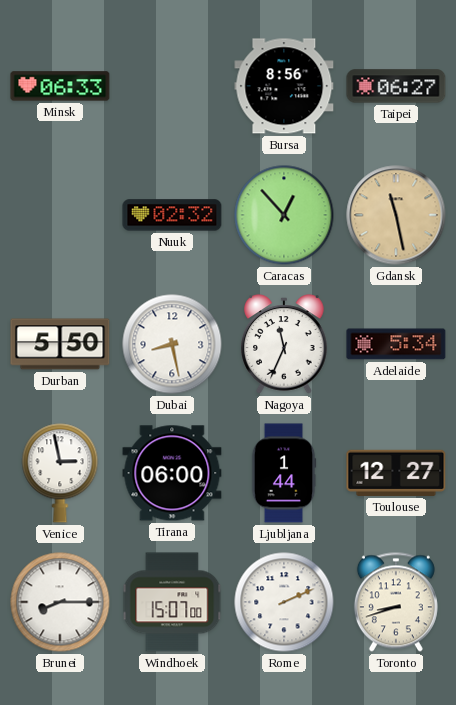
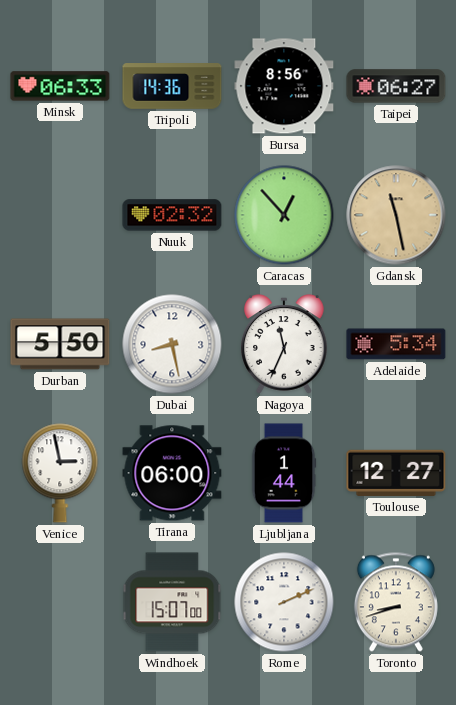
Tripoli: none -> 14:36 (172, 86)
Brunei: 8:15 -> none (60, 602)
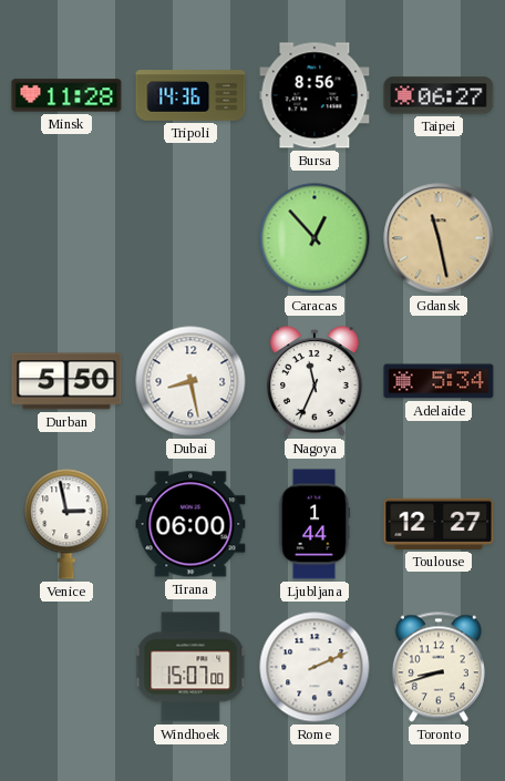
Minsk: 06:33 -> 11:28 (66, 95)
Nuuk: 02:32 -> none (172, 215)
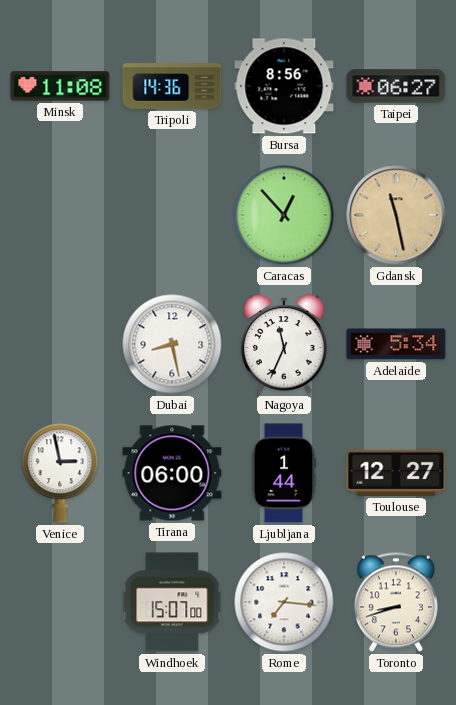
Minsk: 11:28 -> 11:08 (60, 86)
Durban: 5:50 -> none (66, 381)
Rome: 2:11 -> 7:16 (284, 602)
